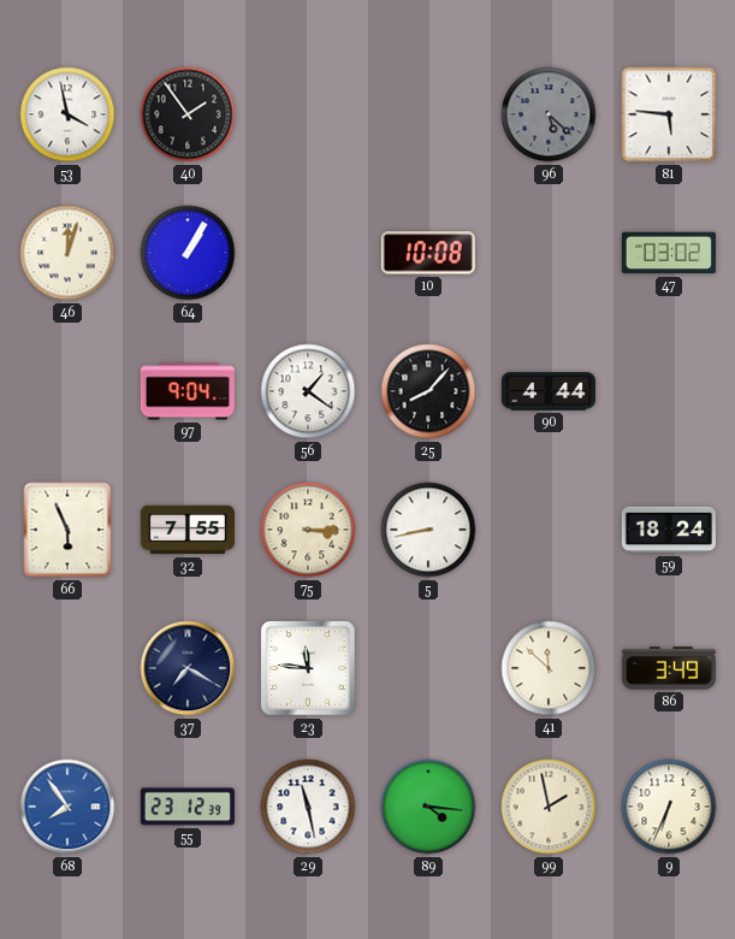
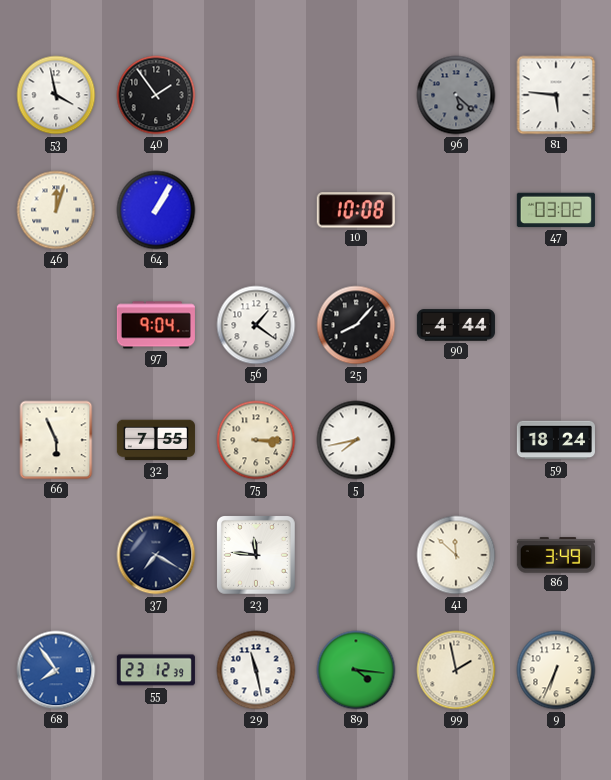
5: 8:43 -> 7:43 (356, 440)
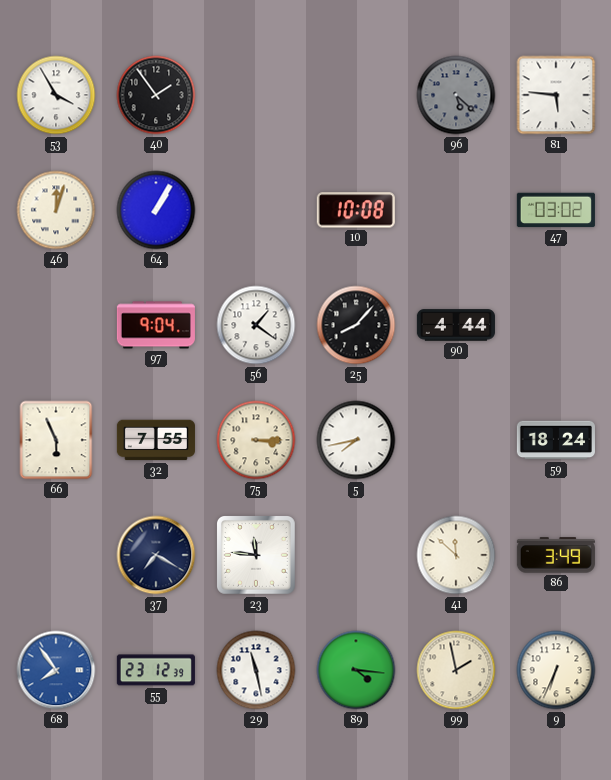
53: 3:58 -> 3:55 (56, 95)
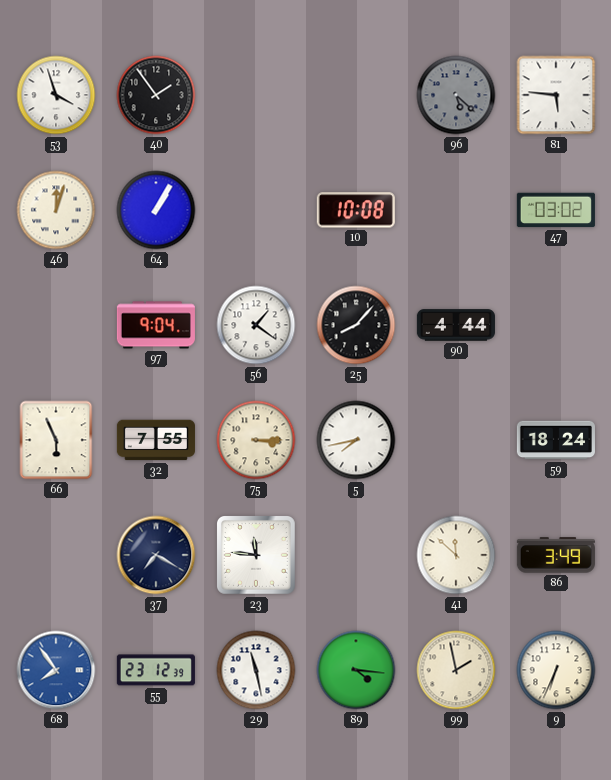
53: 3:55 -> 3:57 (56, 95)
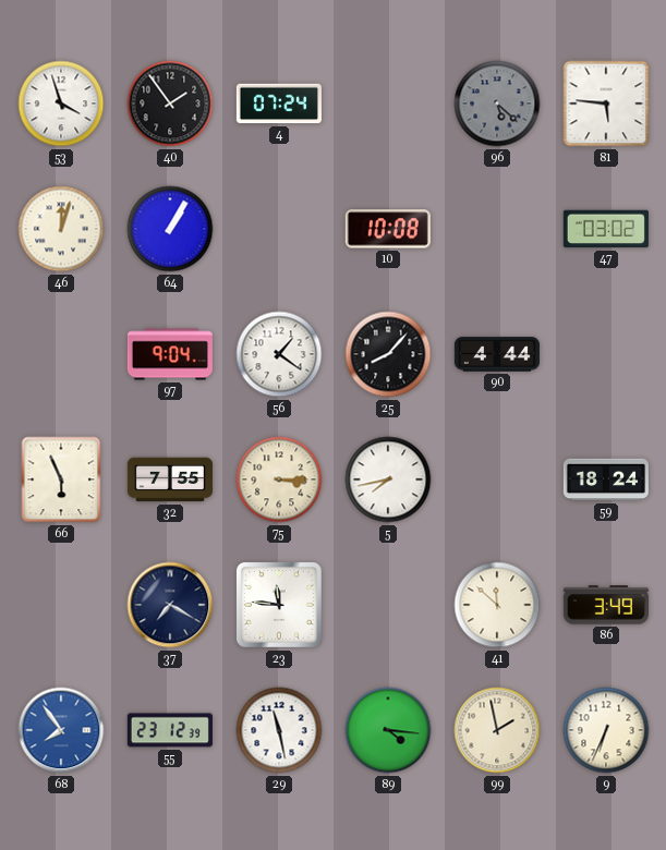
4: none -> 07:24 (279, 104)
